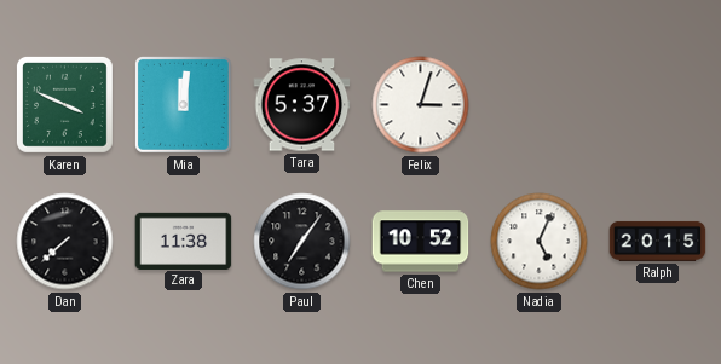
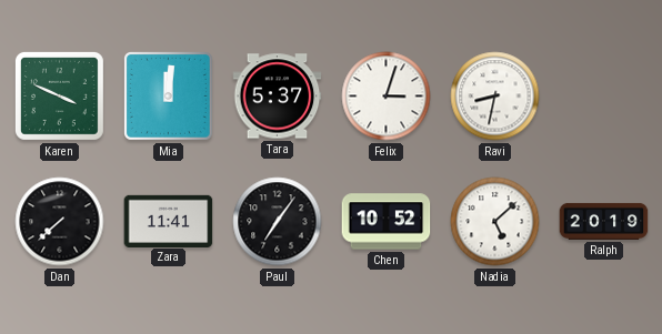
Ravi: none -> 8:32 (495, 97)
Zara: 11:38 -> 11:41 (169, 221)
Nadia: 5:04 -> 5:08 (495, 222)
Ralph: 20:15 -> 20:19 (604, 221)
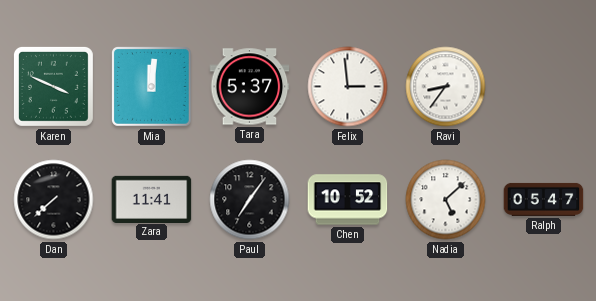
Felix: 3:03 -> 2:59 (348, 87)
Ravi: 8:32 -> 8:36 (446, 87)
Ralph: 20:19 -> 05:47 (544, 199)
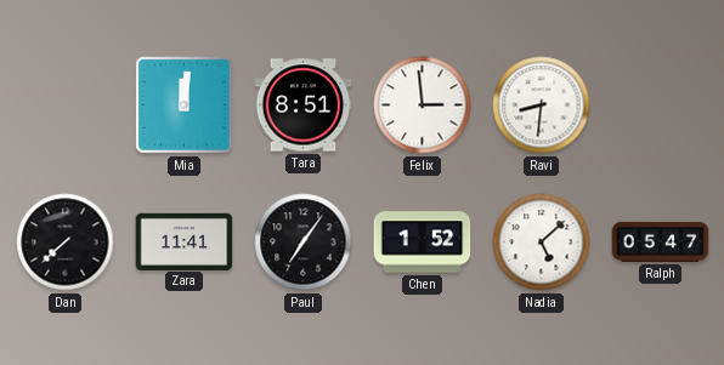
Karen: 3:49 -> none (53, 86)
Tara: 5:37 -> 8:51 (304, 105)
Ravi: 8:36 -> 8:31 (542, 105)
Chen: 10:52 -> 1:52 (423, 243)
